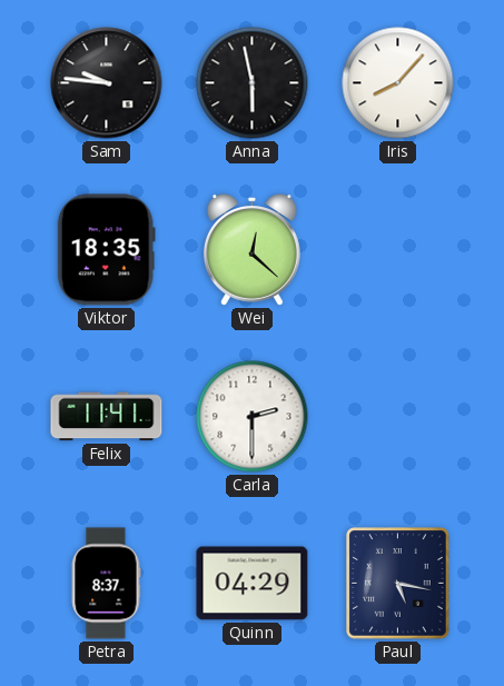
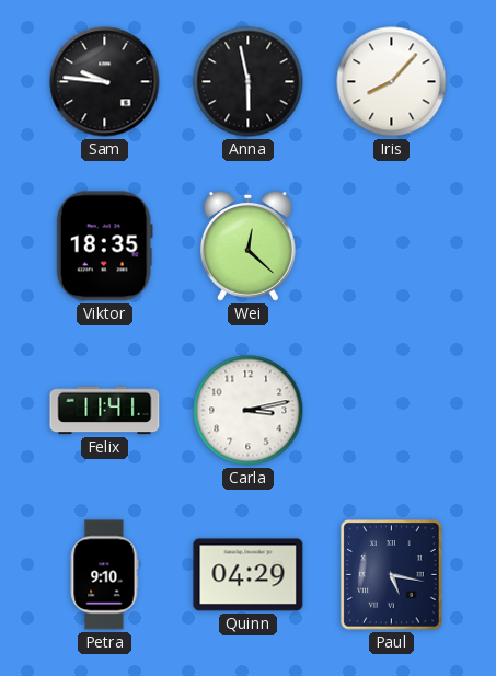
Carla: 2:30 -> 3:13 (249, 411)
Petra: 8:37 -> 9:10 (104, 575)
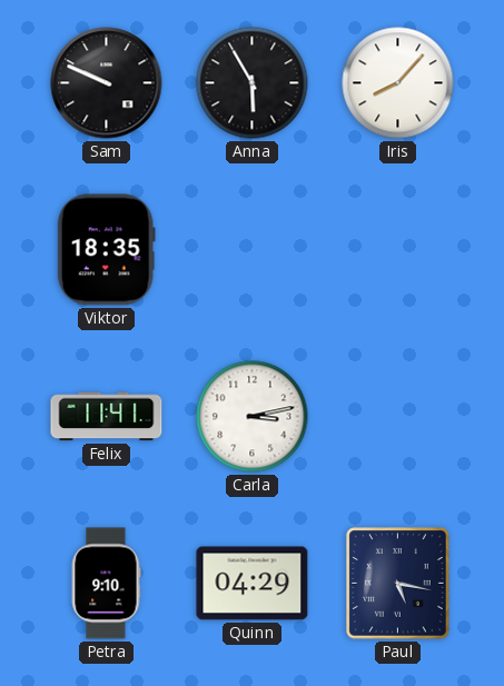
Sam: 9:46 -> 9:49 (107, 83)
Anna: 5:58 -> 5:55 (253, 83)
Wei: 12:22 -> none (247, 247)
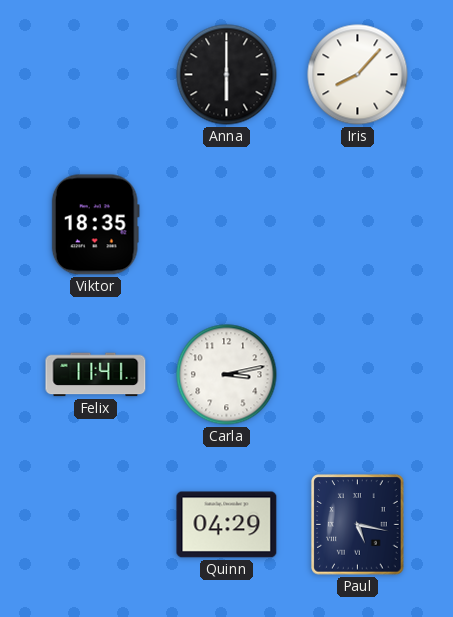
Sam: 9:49 -> none (107, 83)
Anna: 5:55 -> 6:00 (227, 75)
Petra: 9:10 -> none (106, 584)
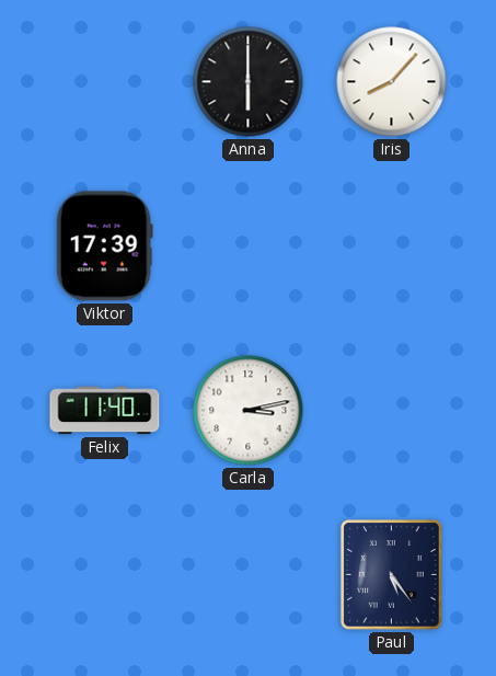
Viktor: 18:35 -> 17:39 (104, 247)
Felix: 11:41 -> 11:40 (105, 411)
Quinn: 04:29 -> none (227, 525)
Paul: 5:17 -> 5:24 (392, 575)
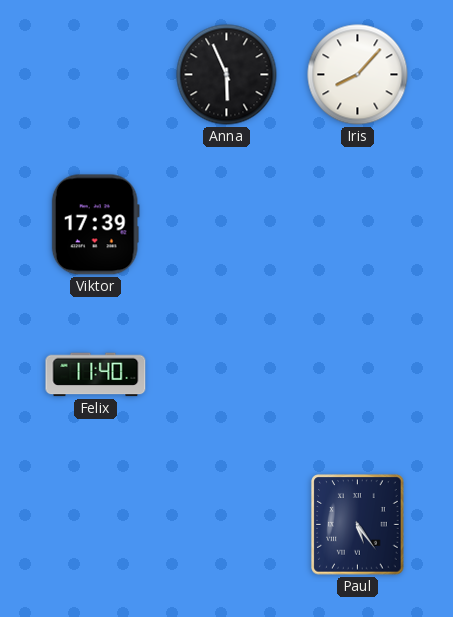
Anna: 6:00 -> 5:56 (227, 75)
Carla: 3:13 -> none (249, 411)
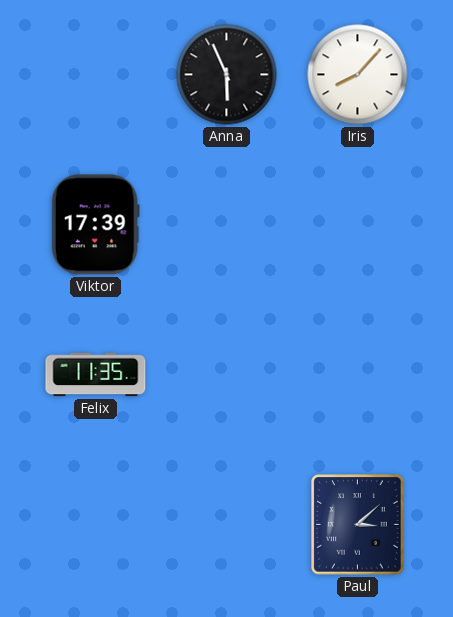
Felix: 11:40 -> 11:35 (96, 375)
Paul: 5:24 -> 3:08 (358, 525)
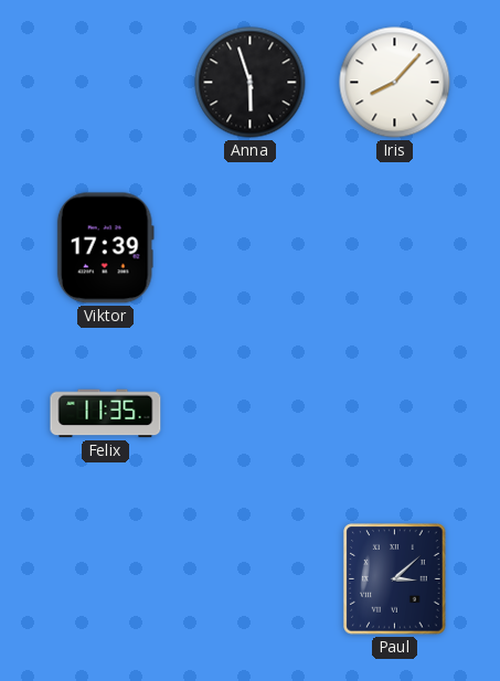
Anna: 5:56 -> 5:57 (251, 83)
